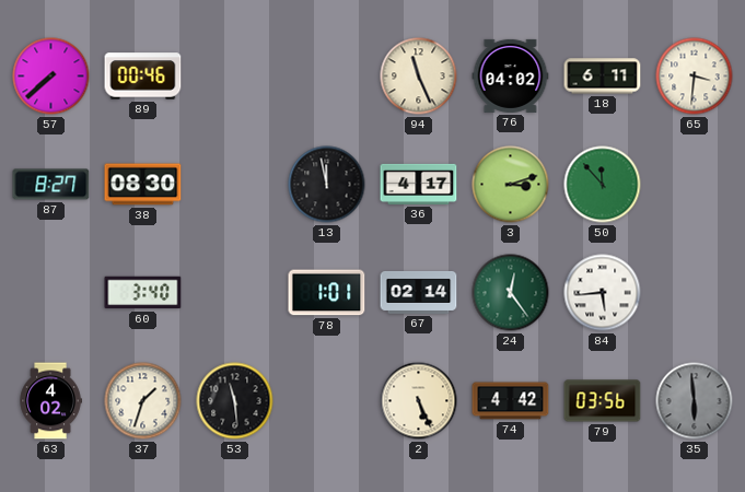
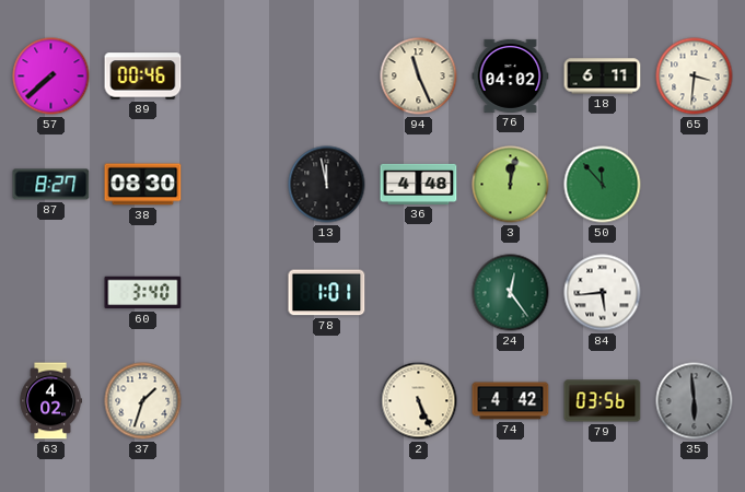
36: 4:17 -> 4:48 (419, 184)
3: 3:12 -> 12:02 (511, 185)
67: 02:14 -> none (419, 292)
53: 11:29 -> none (235, 401)
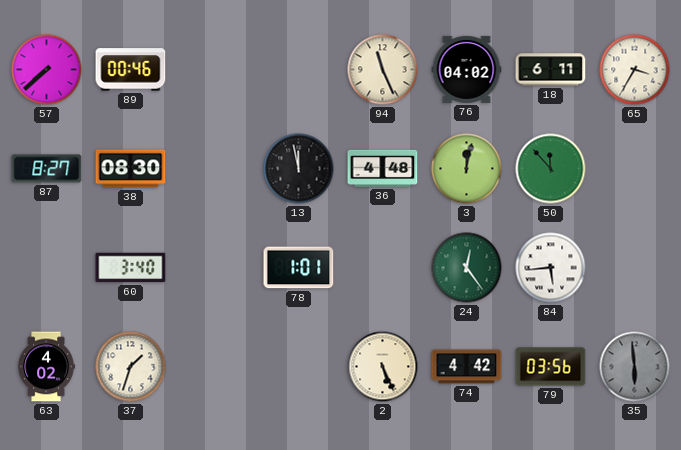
65: 3:31 -> 3:35 (635, 70)
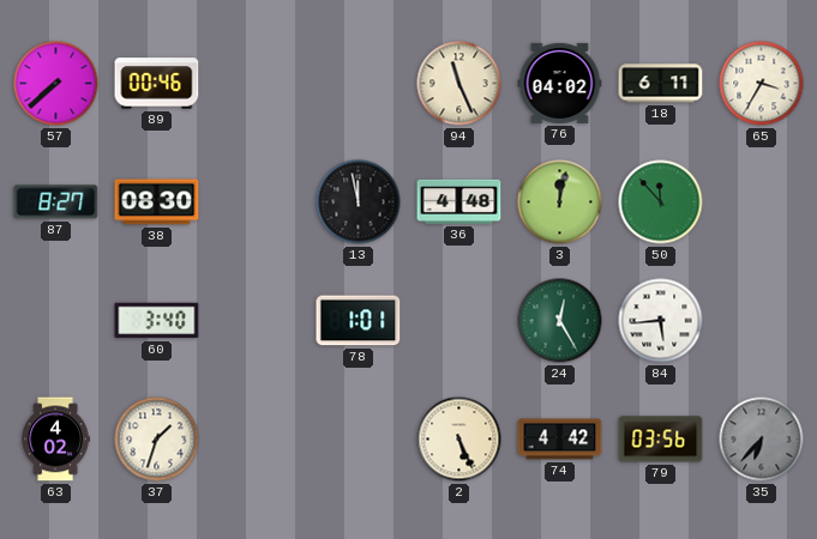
24: 12:24 -> 12:25 (560, 321)
35: 5:59 -> 6:37 (762, 440)
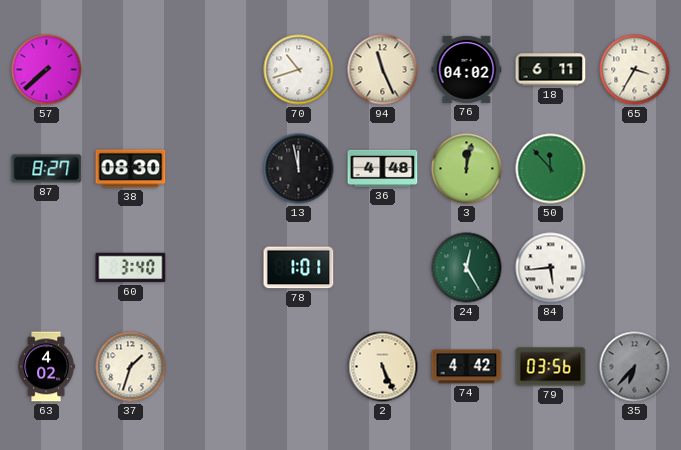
89: 00:46 -> none (157, 84)
70: none -> 10:42 (299, 70)
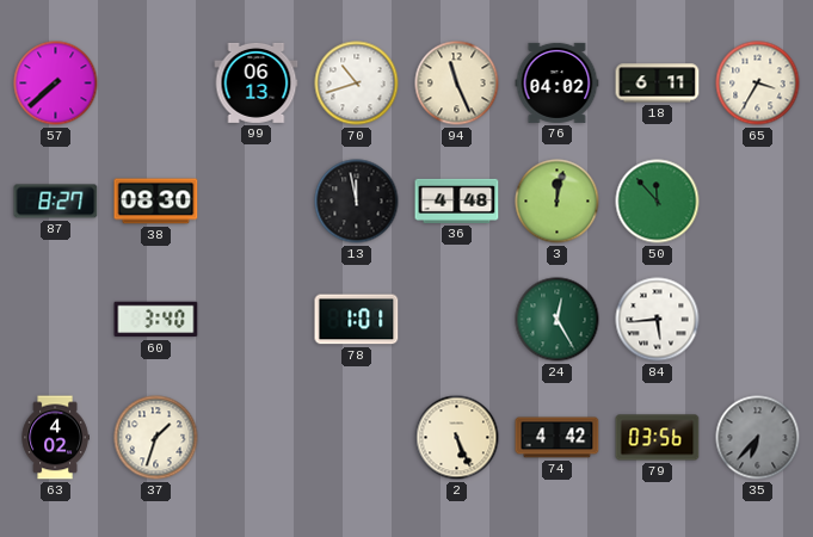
99: none -> 06:13 (257, 82)
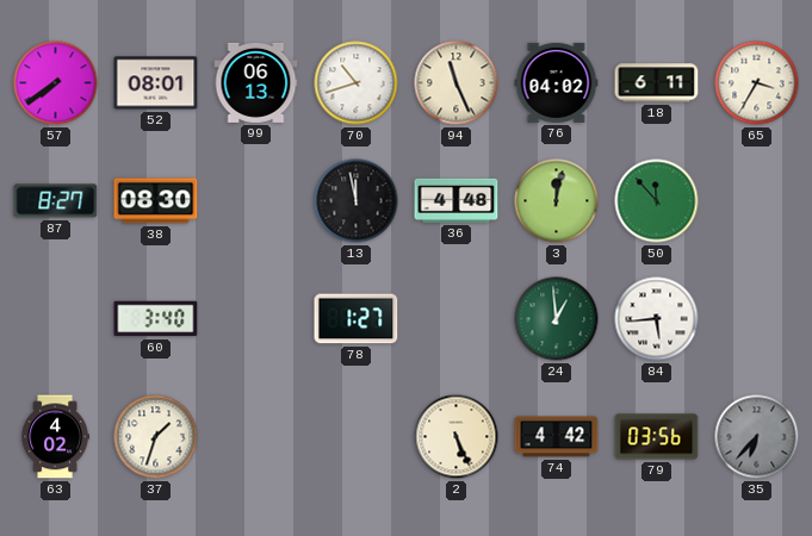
57: 7:38 -> 7:39 (56, 83)
52: none -> 08:01 (156, 83)
78: 1:01 -> 1:27 (357, 319)
24: 12:25 -> 12:59 (557, 319)
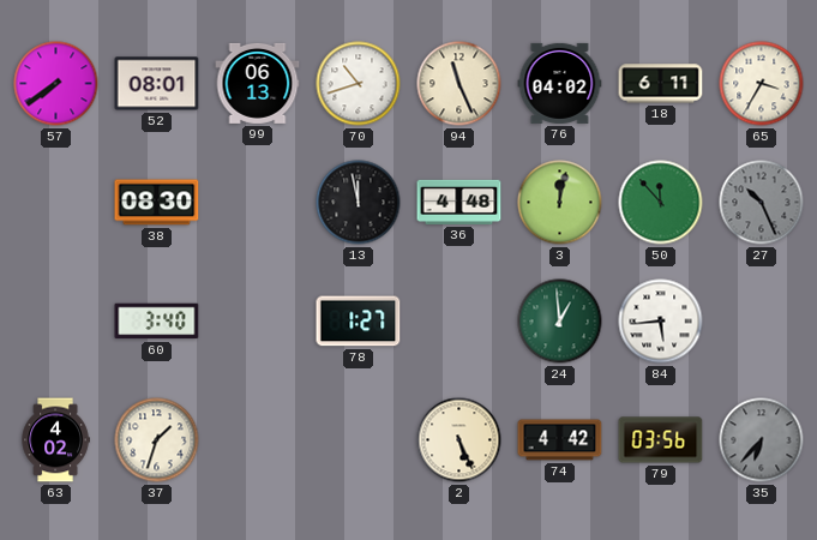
87: 8:27 -> none (56, 201)
27: none -> 10:26 (762, 203)
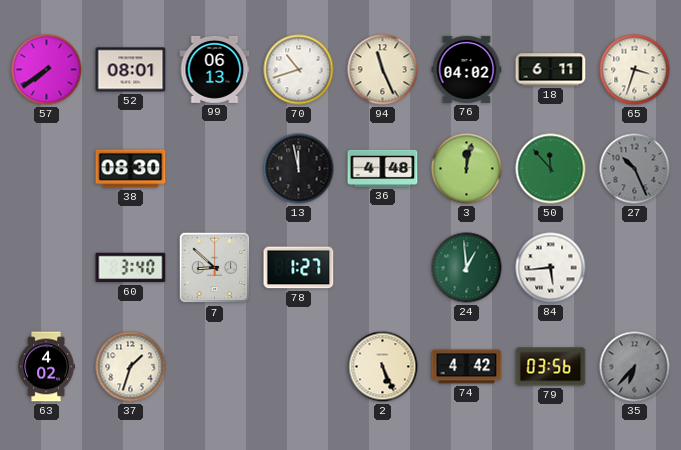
65: 3:35 -> 3:33 (635, 70)
7: none -> 8:52 (215, 268)
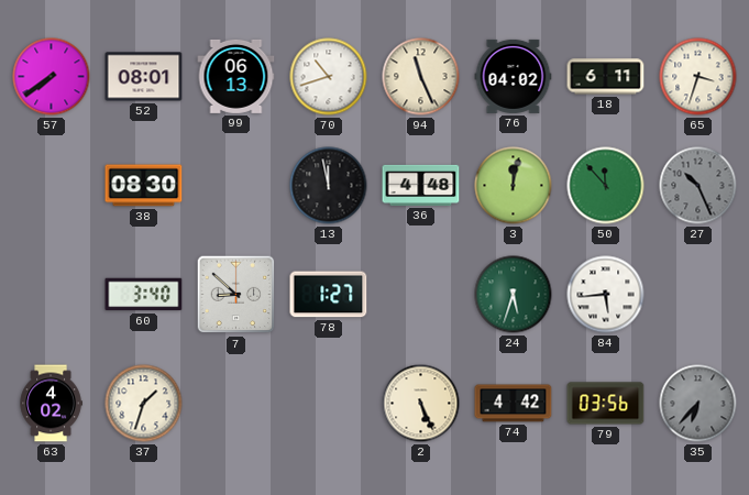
24: 12:59 -> 5:33 (514, 295)
